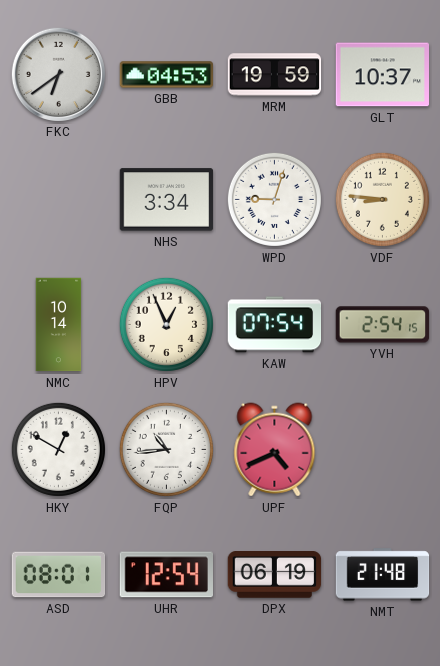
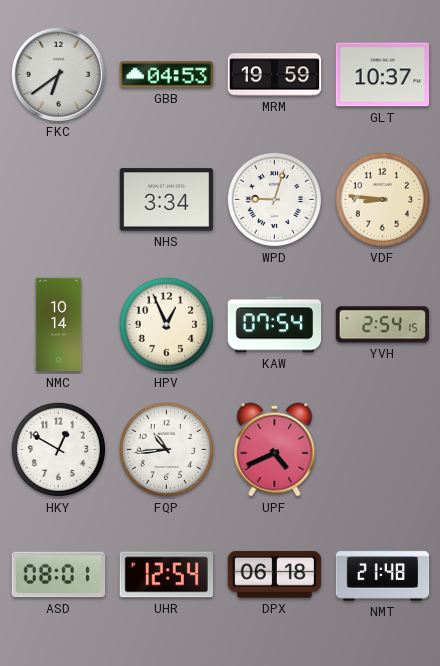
DPX: 06:19 -> 06:18 (275, 575)
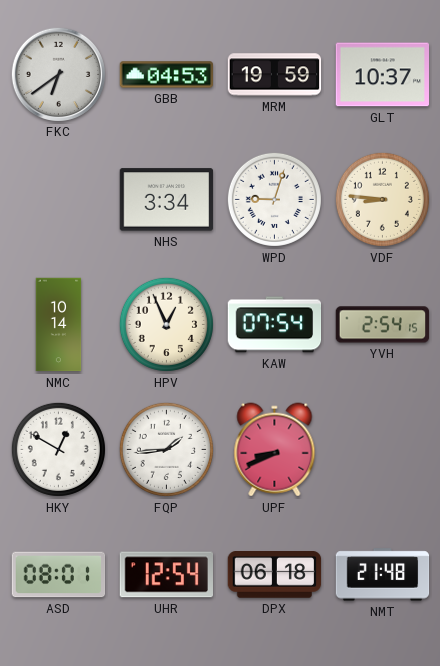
FQP: 10:44 -> 1:44 (166, 449)
UPF: 4:41 -> 8:41 (275, 450)
